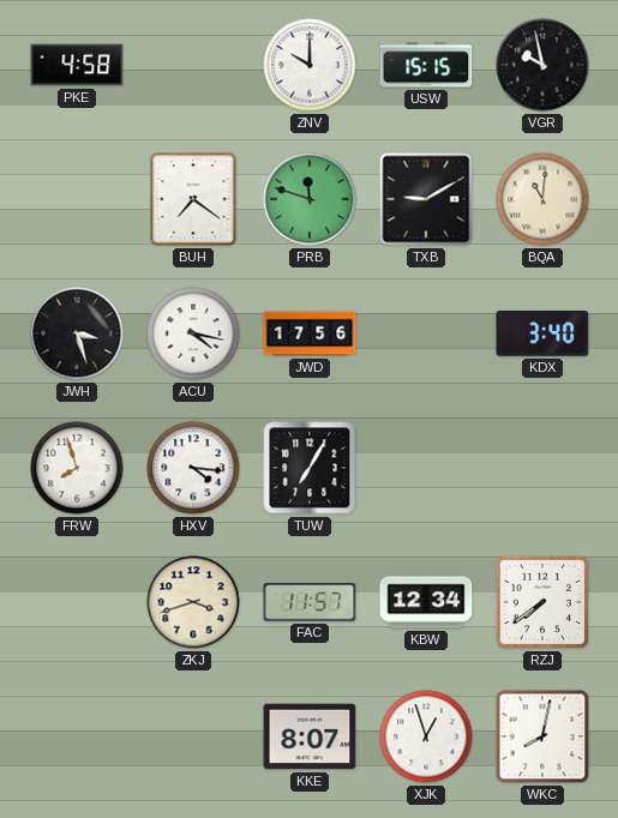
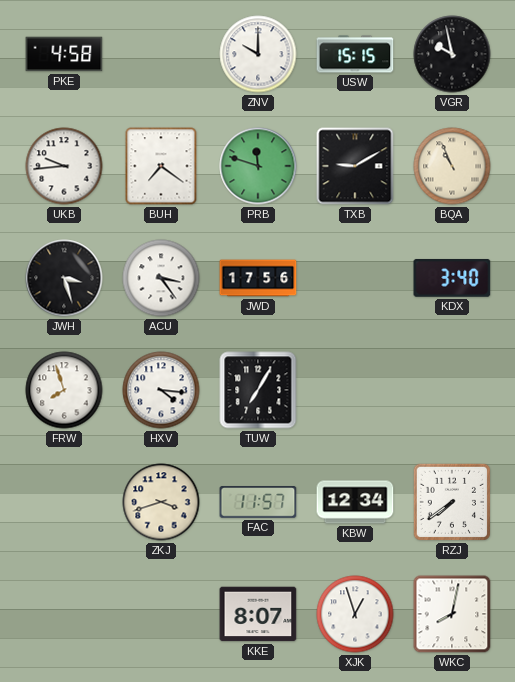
UKB: none -> 9:44 (64, 166)
BQA: 11:01 -> 10:56 (452, 166)
ACU: 4:17 -> 3:24 (161, 278)
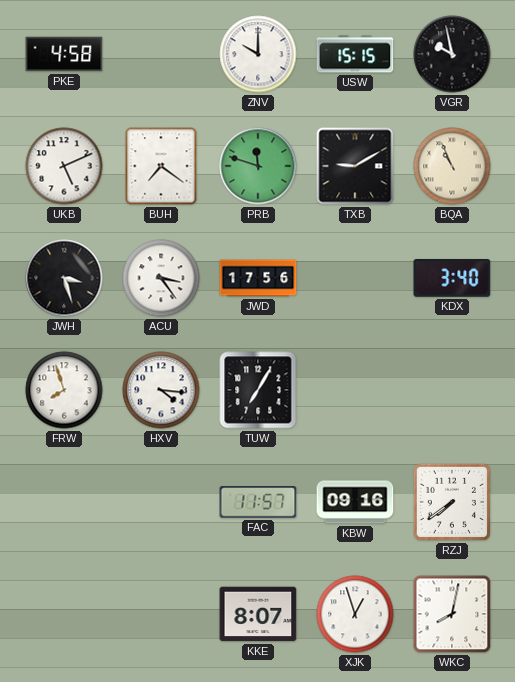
UKB: 9:44 -> 5:11 (64, 166)
ZKJ: 3:42 -> none (161, 502)
KBW: 12:34 -> 09:16 (355, 502)
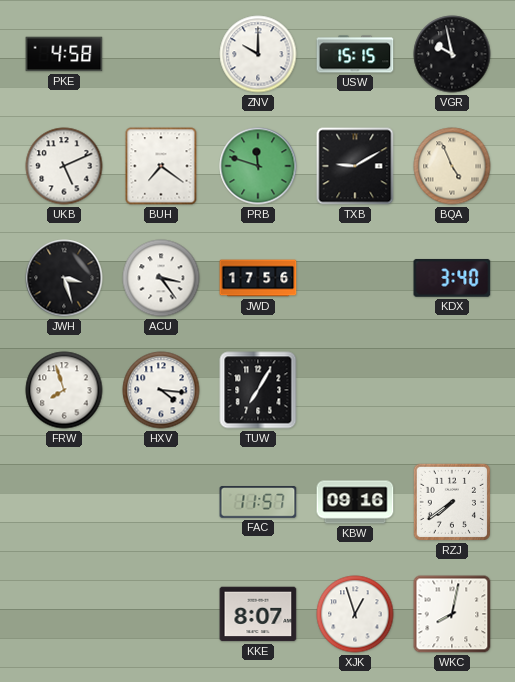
BQA: 10:56 -> 4:56 (452, 166)
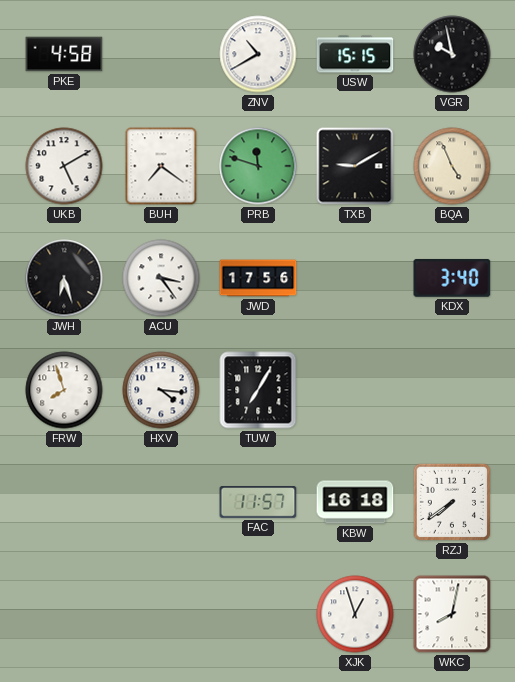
ZNV: 10:00 -> 10:40 (258, 54)
UKB: 5:11 -> 5:10 (64, 166)
JWH: 3:27 -> 6:27 (64, 278)
KBW: 09:16 -> 16:18 (355, 502)
KKE: 8:07 -> none (258, 614)
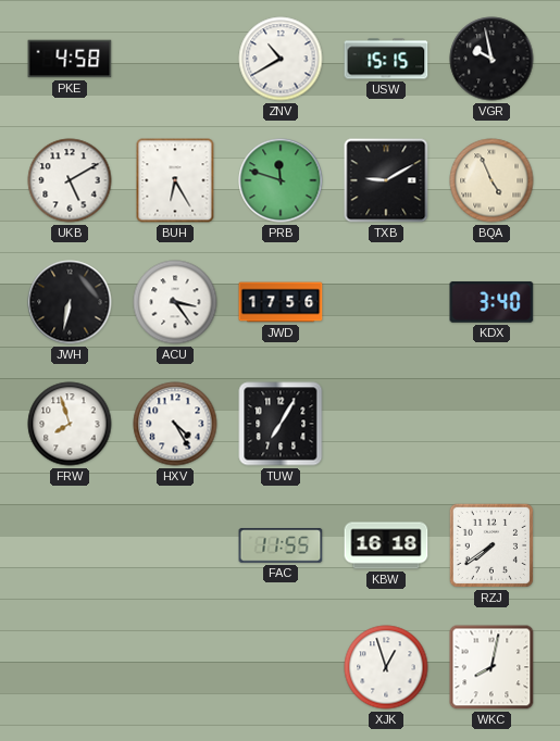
BUH: 7:21 -> 6:25 (175, 180)
JWH: 6:27 -> 6:32 (70, 302)
HXV: 4:16 -> 4:25 (175, 424)
FAC: 11:57 -> 11:55 (281, 545)
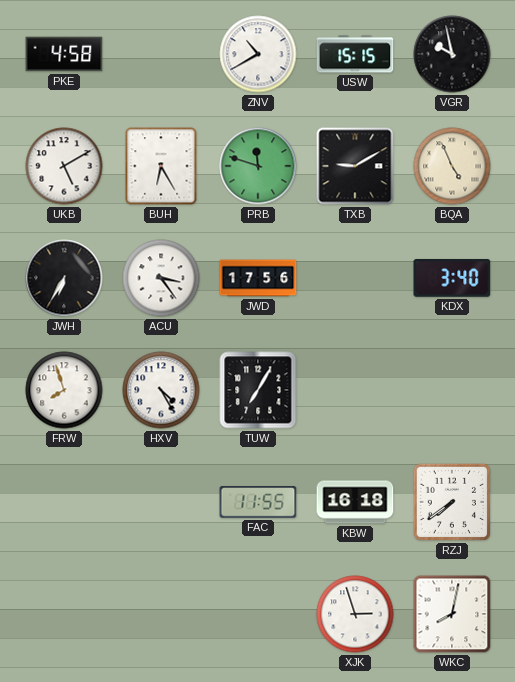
JWH: 6:32 -> 6:35 (64, 278)
XJK: 12:57 -> 2:57 (355, 614)
